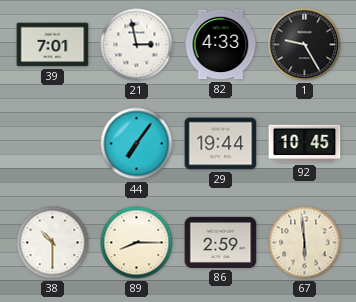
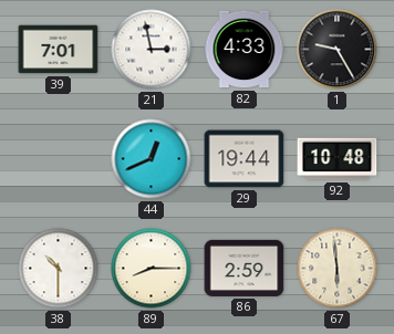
44: 7:06 -> 12:41 (152, 159)
92: 10:45 -> 10:48 (338, 159)
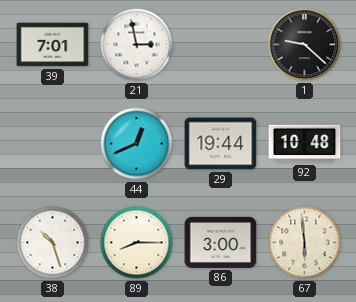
82: 4:33 -> none (245, 50)
1: 9:25 -> 9:22 (305, 45)
38: 10:30 -> 10:27 (53, 243)
86: 2:59 -> 3:00 (221, 242)
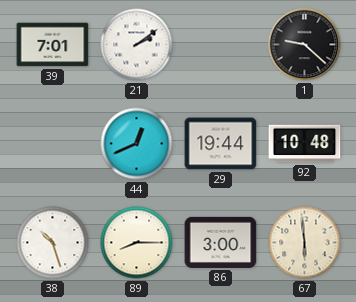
21: 2:58 -> 2:09 (137, 45)
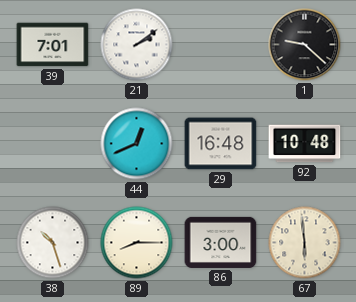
29: 19:44 -> 16:48 (221, 144)
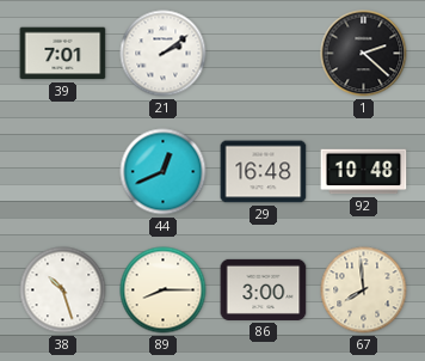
1: 9:22 -> 2:22 (364, 54)
67: 5:59 -> 7:59 (364, 290)
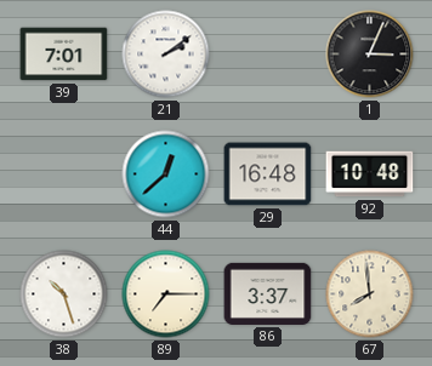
1: 2:22 -> 3:04 (370, 55)
44: 12:41 -> 12:38 (166, 175)
89: 8:15 -> 7:15 (166, 294)
86: 3:00 -> 3:37 (268, 293)
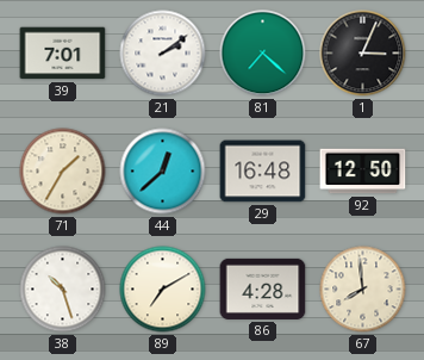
81: none -> 7:22 (263, 54)
71: none -> 1:35 (63, 172)
92: 10:48 -> 12:50 (363, 172)
89: 7:15 -> 7:10 (163, 290)
86: 3:37 -> 4:28 (263, 288)
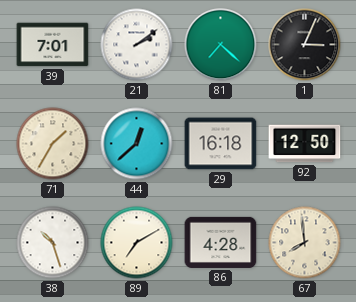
29: 16:48 -> 16:18 (221, 144)
